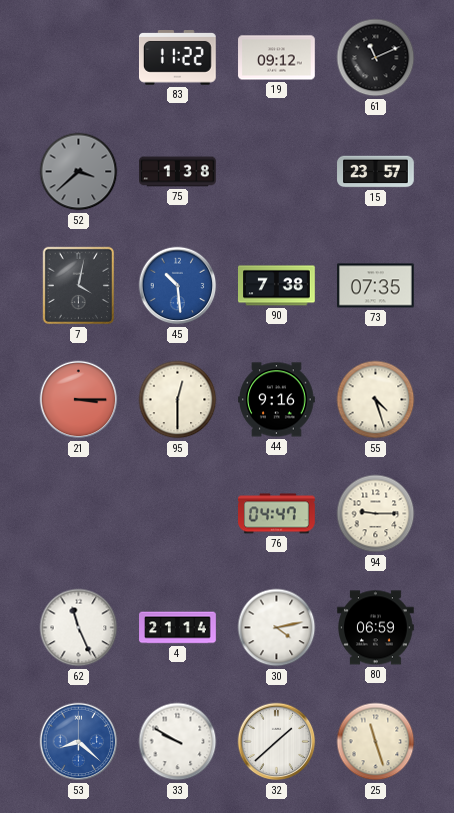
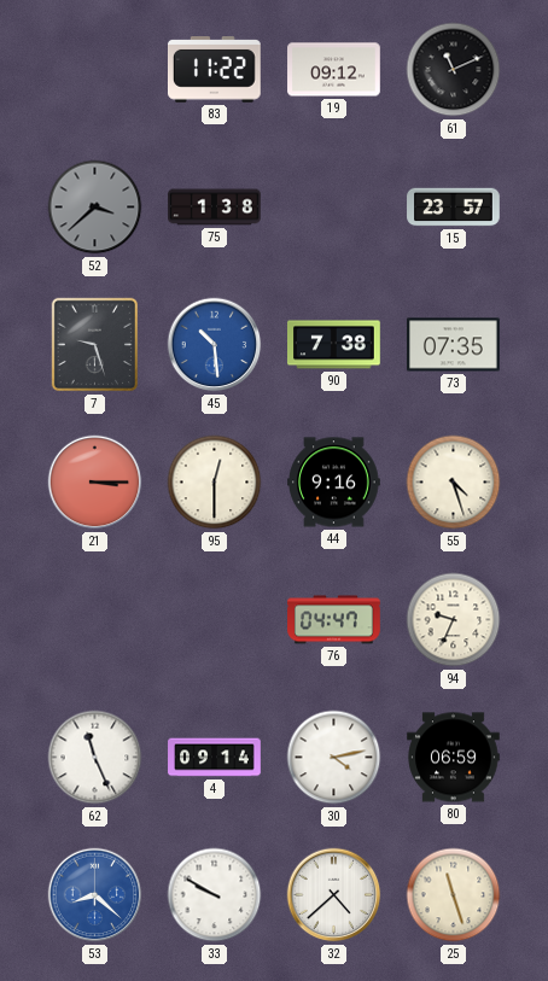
7: 4:02 -> 9:27 (95, 345)
94: 9:15 -> 9:34 (454, 620)
4: 21:14 -> 09:14 (215, 758)
32: 1:38 -> 4:38 (334, 895)
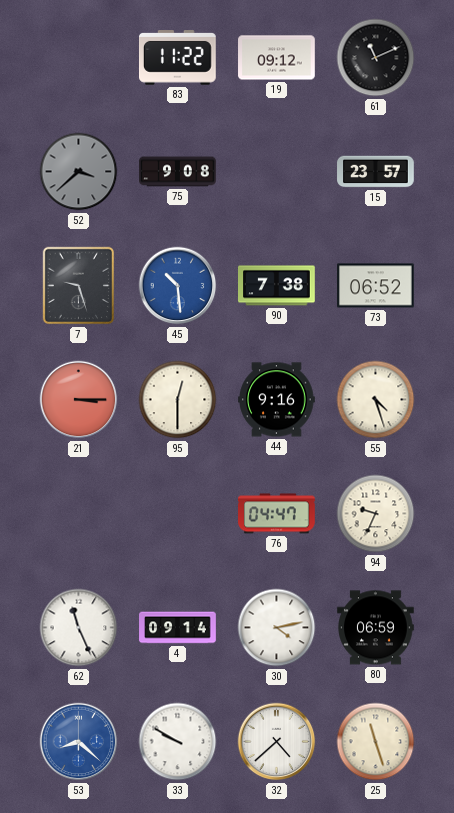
75: 1:38 -> 9:08 (178, 172)
73: 07:35 -> 06:52 (376, 286)
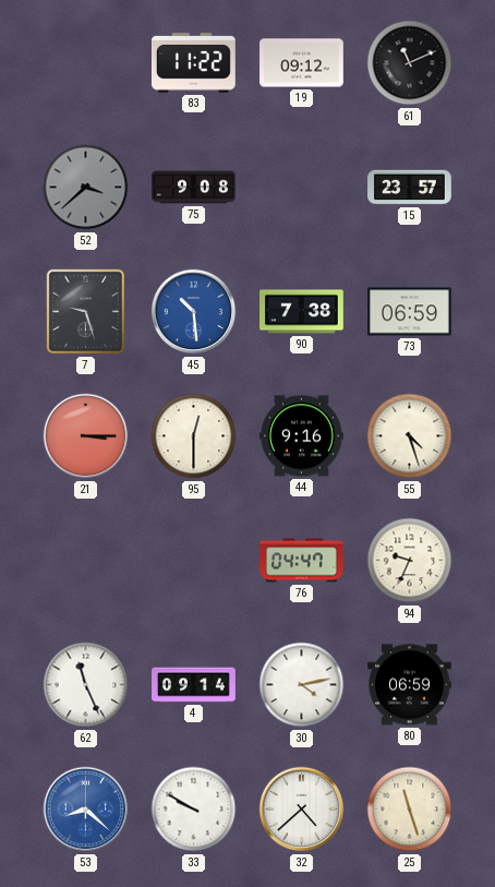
73: 06:52 -> 06:59 (410, 312)
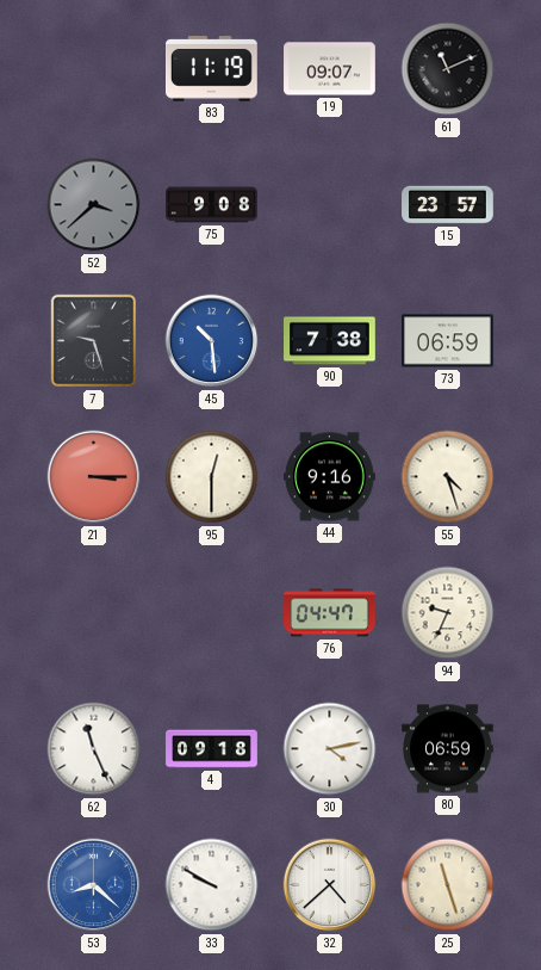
83: 11:22 -> 11:19 (212, 69)
19: 09:12 -> 09:07 (330, 69)
4: 09:14 -> 09:18 (212, 749)
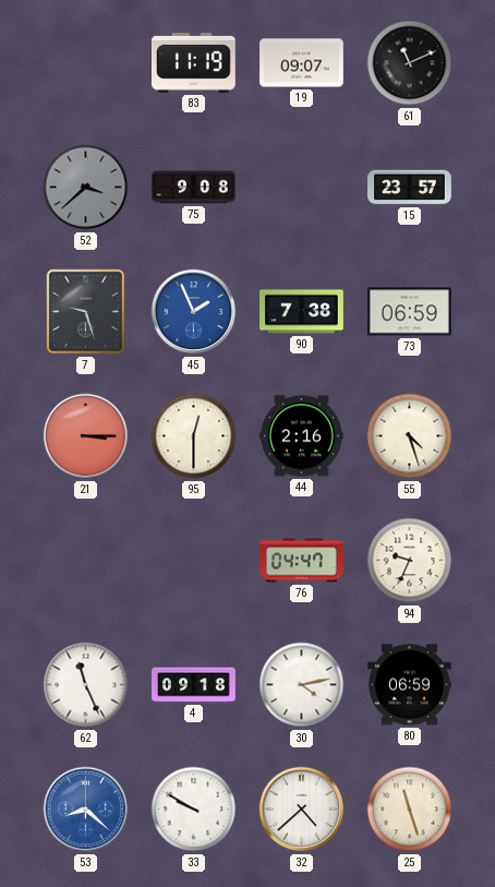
45: 10:29 -> 1:56 (194, 312)
44: 9:16 -> 2:16 (302, 436)
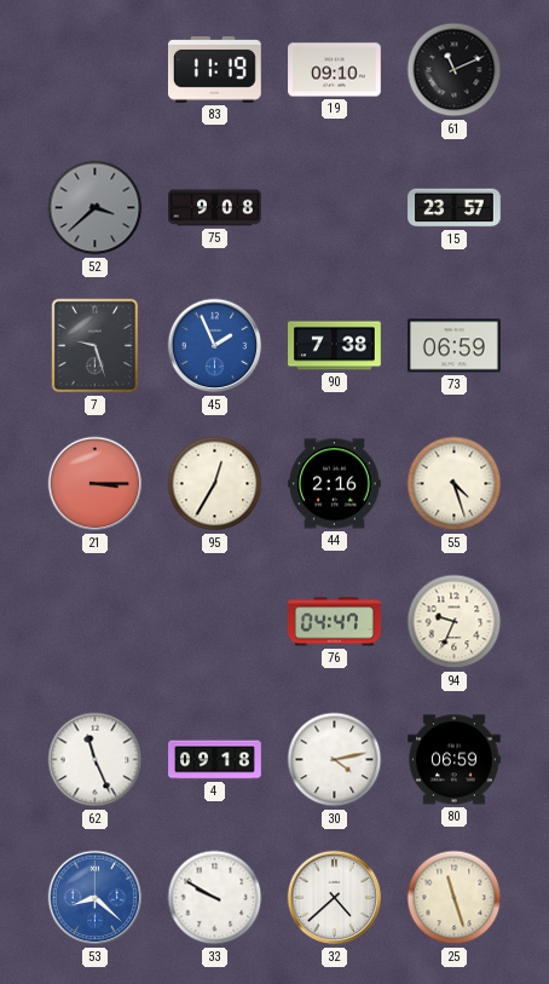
19: 09:07 -> 09:10 (335, 70)
95: 12:30 -> 12:35 (215, 484)
